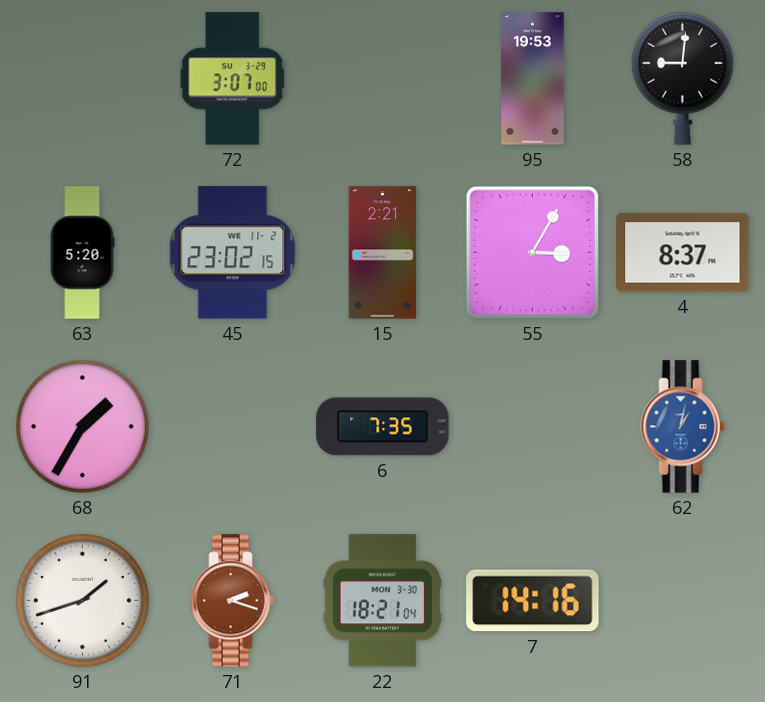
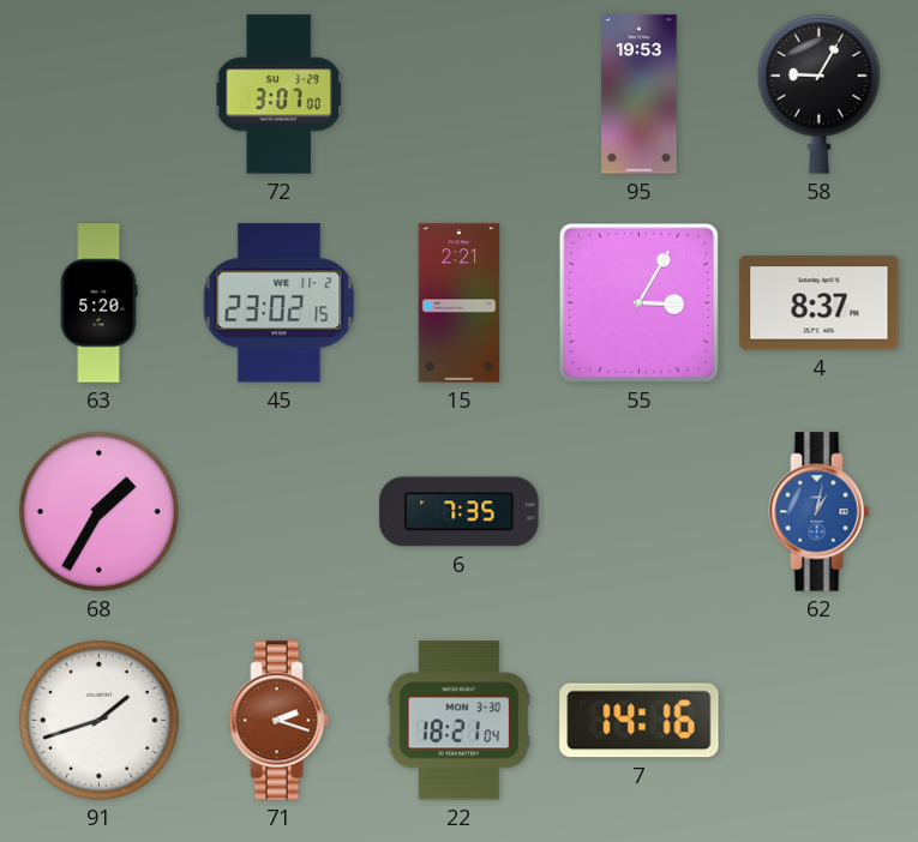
58: 9:01 -> 9:05 (820, 94)
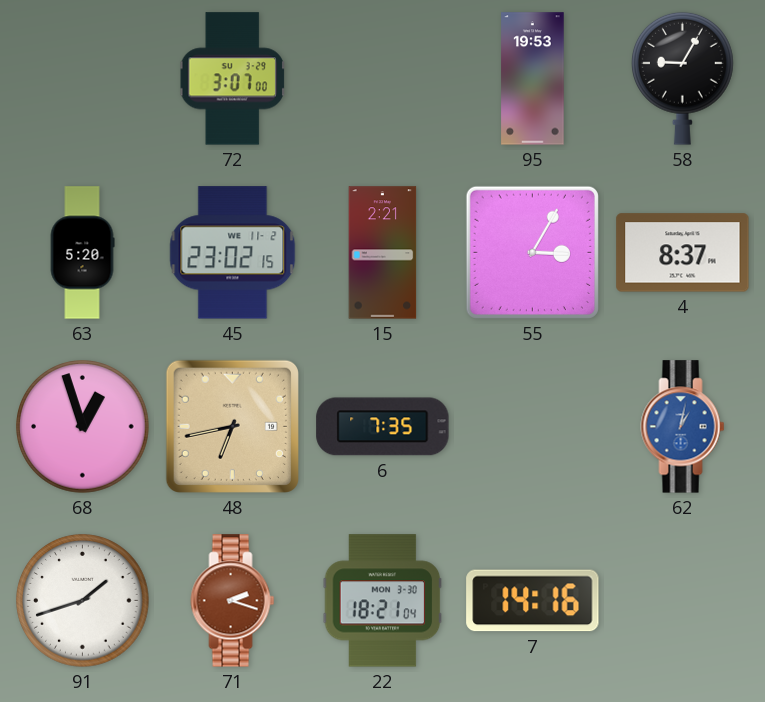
68: 1:35 -> 12:57 (83, 427)
48: none -> 6:43 (232, 426)
